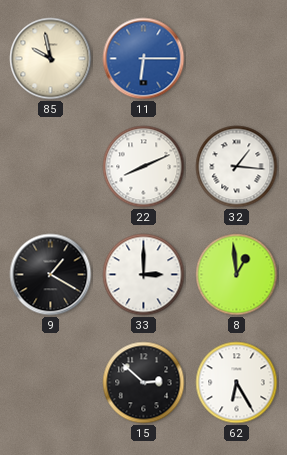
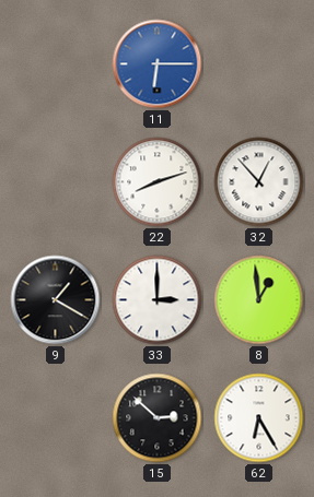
85: 9:58 -> none (51, 59)
22: 8:11 -> 8:12 (158, 182)
32: 1:16 -> 12:53 (259, 182)
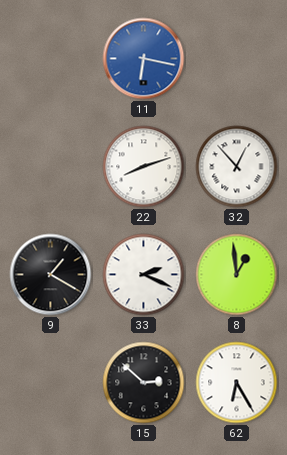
11: 6:15 -> 6:17 (144, 59)
33: 3:00 -> 2:19 (144, 275)
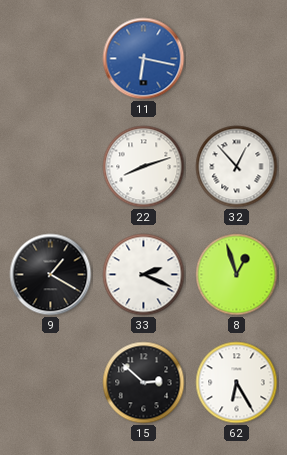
8: 12:59 -> 12:57 (237, 275)
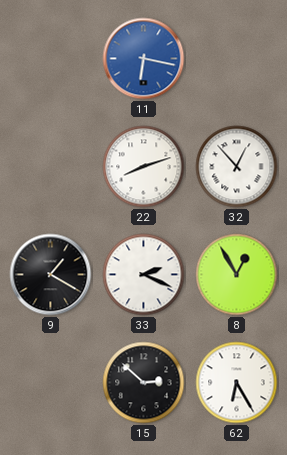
8: 12:57 -> 12:55 (237, 275)
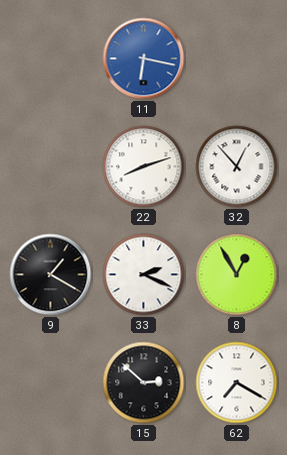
62: 6:25 -> 7:20 (237, 383)
